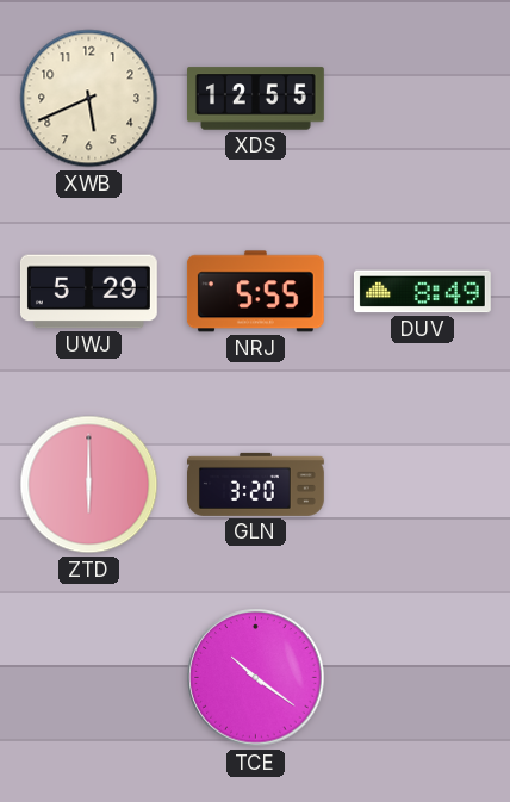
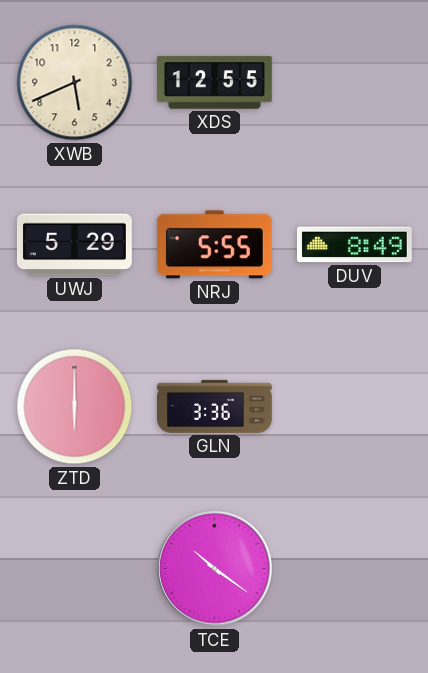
GLN: 3:20 -> 3:36 (215, 406)
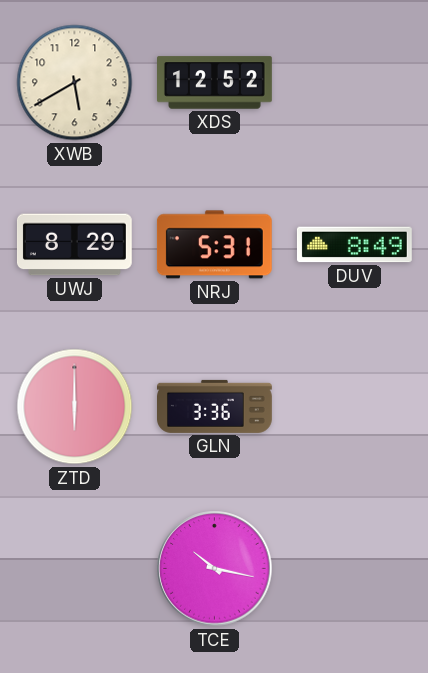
XWB: 5:41 -> 5:40 (75, 83)
XDS: 12:55 -> 12:52 (215, 83)
UWJ: 5:29 -> 8:29 (74, 245)
NRJ: 5:55 -> 5:31 (214, 245)
TCE: 10:21 -> 10:17 (215, 569)
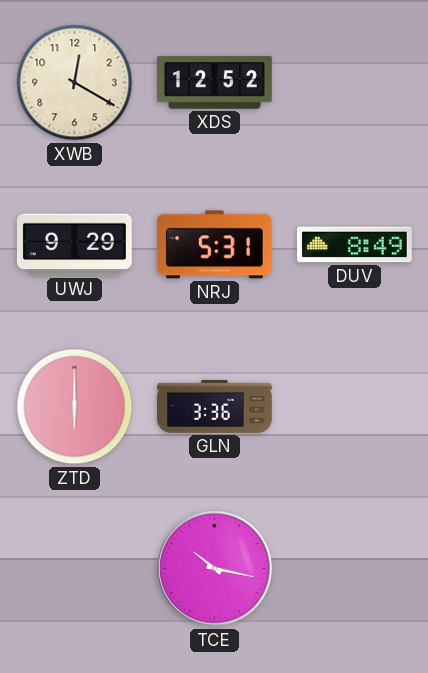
XWB: 5:40 -> 12:20 (75, 83)
UWJ: 8:29 -> 9:29 (74, 245)
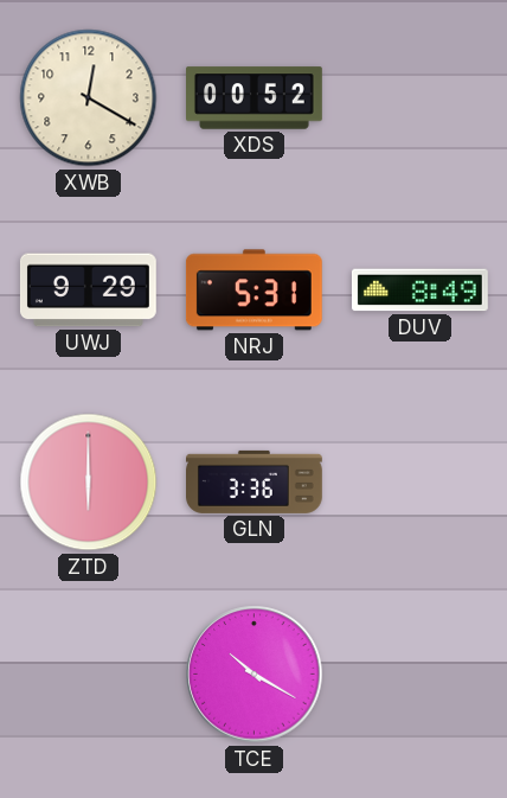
XDS: 12:52 -> 00:52 (255, 98)
TCE: 10:17 -> 10:20 (255, 675)
